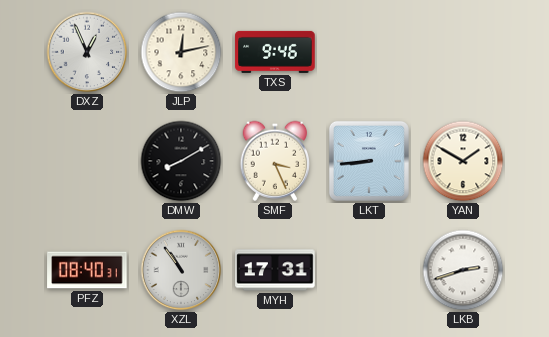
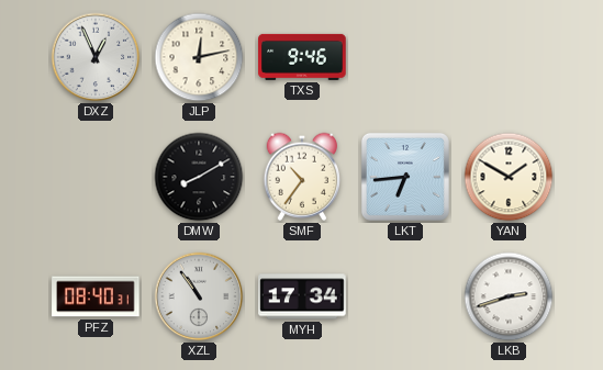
SMF: 3:26 -> 10:36 (301, 177)
LKT: 8:44 -> 6:44 (405, 177)
MYH: 17:31 -> 17:34 (302, 296)
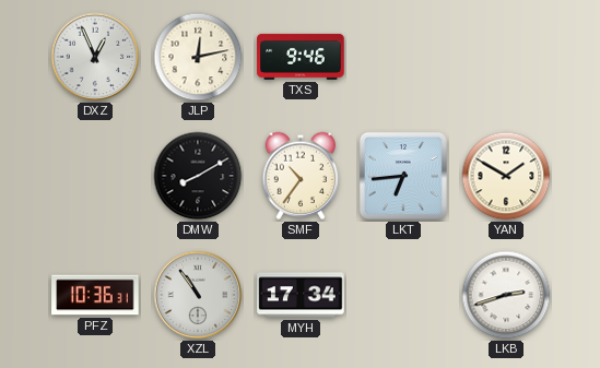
PFZ: 08:40 -> 10:36 (95, 295)
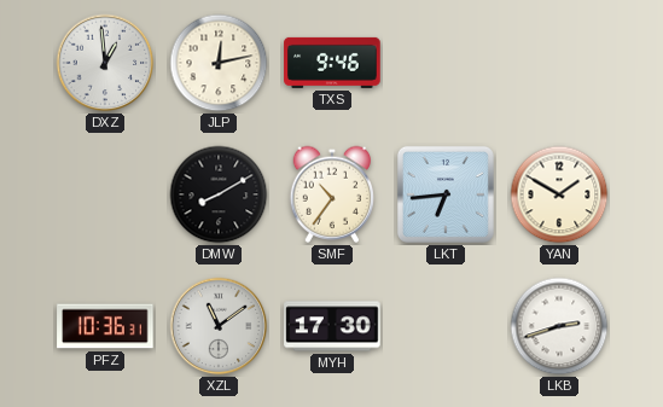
DXZ: 12:56 -> 12:59 (105, 63)
XZL: 10:54 -> 11:09 (219, 326)
MYH: 17:34 -> 17:30 (332, 326)
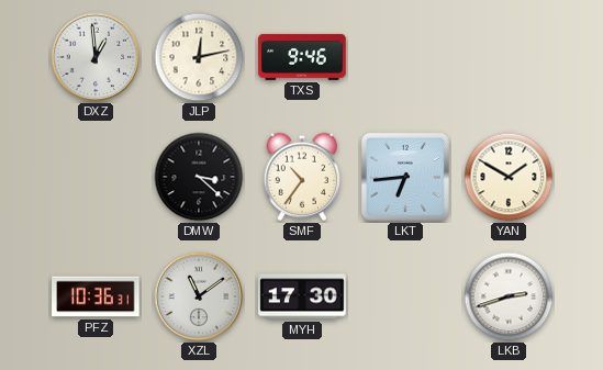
DMW: 8:10 -> 3:22 (199, 177)
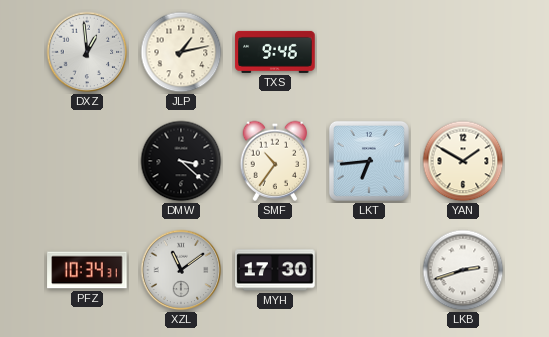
JLP: 12:13 -> 1:13 (181, 52)
PFZ: 10:36 -> 10:34 (87, 270)
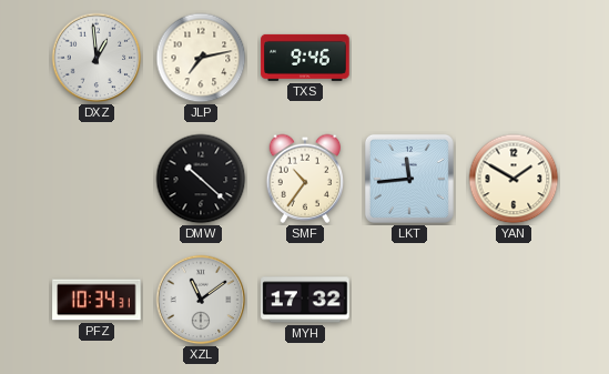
JLP: 1:13 -> 7:13 (201, 58)
DMW: 3:22 -> 10:22 (201, 179)
LKT: 6:44 -> 11:44 (409, 179)
MYH: 17:30 -> 17:32 (305, 300)
LKB: 2:42 -> none (463, 270)
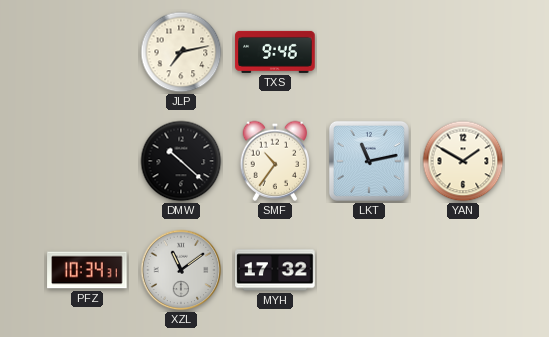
DXZ: 12:59 -> none (97, 58)
LKT: 11:44 -> 11:13 (369, 161)
